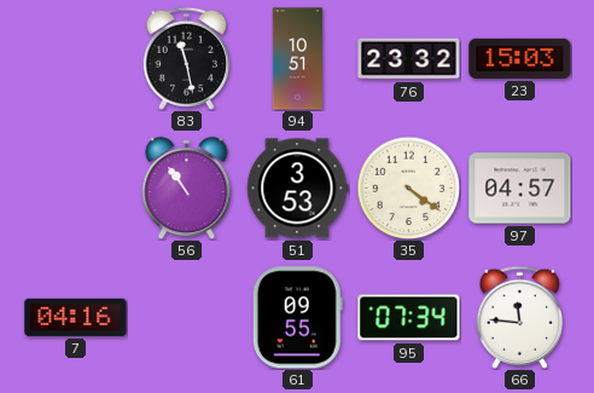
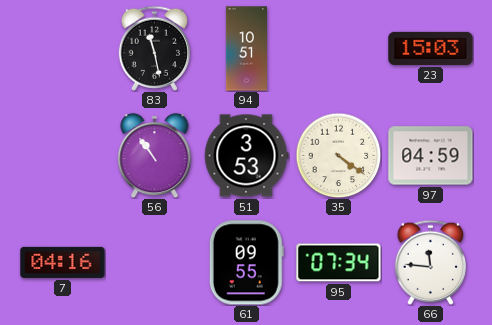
76: 23:32 -> none (409, 59)
97: 04:57 -> 04:59 (431, 156)
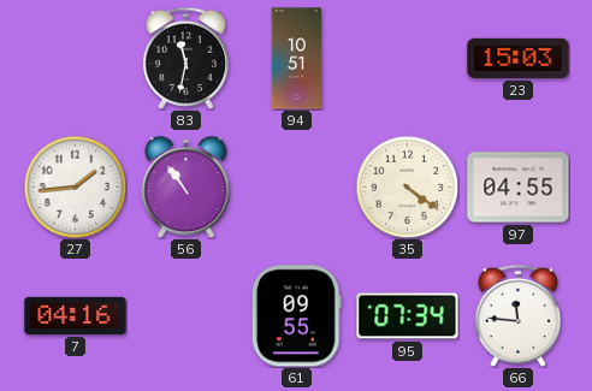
83: 11:28 -> 11:32 (185, 58)
27: none -> 1:44 (75, 186)
51: 3:53 -> none (246, 156)
97: 04:59 -> 04:55 (519, 188)
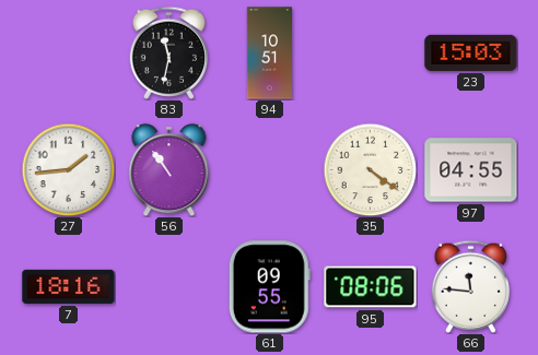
7: 04:16 -> 18:16 (69, 286)
95: 07:34 -> 08:06 (371, 287)
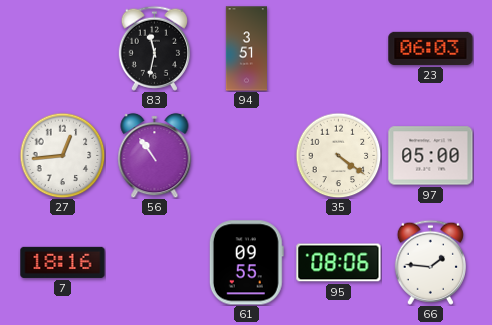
94: 10:51 -> 3:51 (247, 49)
23: 15:03 -> 06:03 (431, 48)
27: 1:44 -> 12:44 (62, 155)
97: 04:55 -> 05:00 (431, 156)
66: 11:46 -> 1:46 (430, 262)
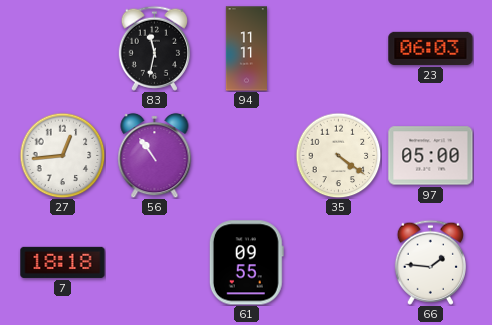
94: 3:51 -> 11:11 (247, 49)
7: 18:16 -> 18:18 (63, 262)
95: 08:06 -> none (339, 263)
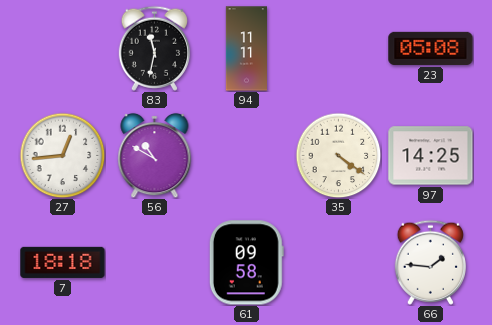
23: 06:03 -> 05:08 (431, 48)
56: 10:54 -> 10:50 (155, 155)
97: 05:00 -> 14:25 (431, 156)
61: 09:55 -> 09:58 (246, 263)
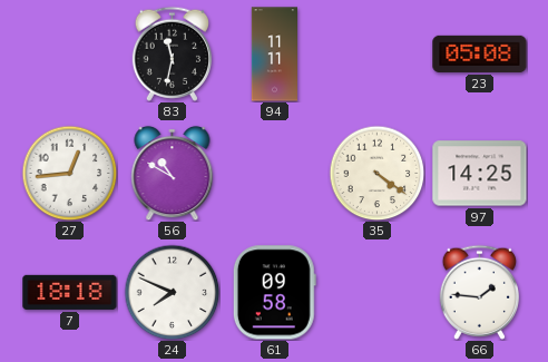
24: none -> 7:49 (172, 292)
